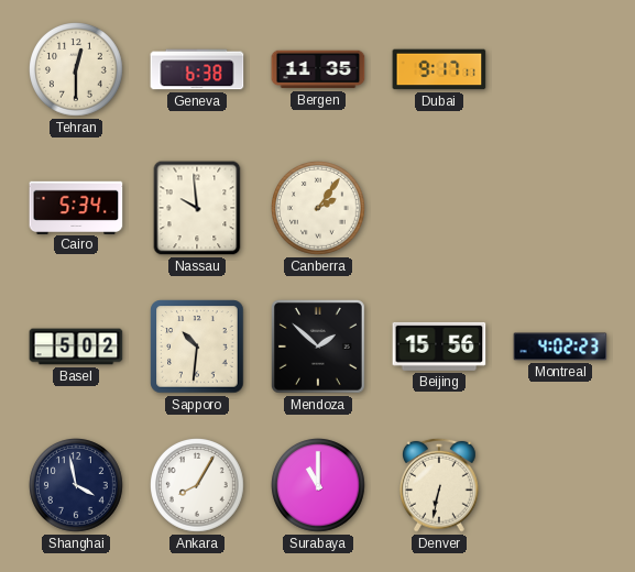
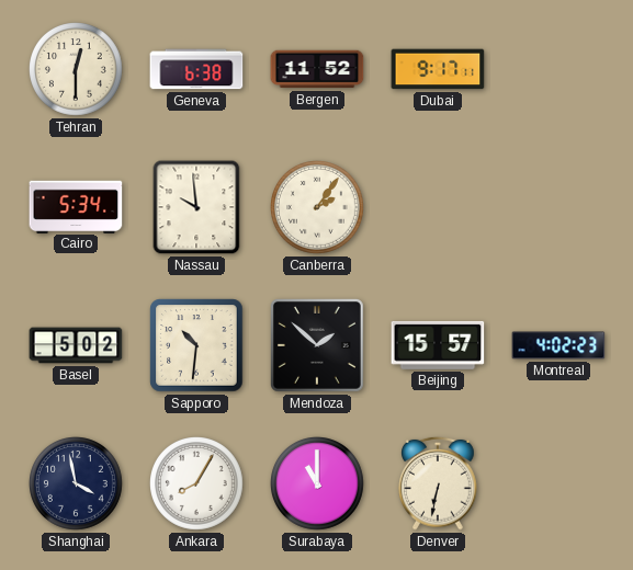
Bergen: 11:35 -> 11:52 (317, 69)
Beijing: 15:56 -> 15:57 (438, 345)
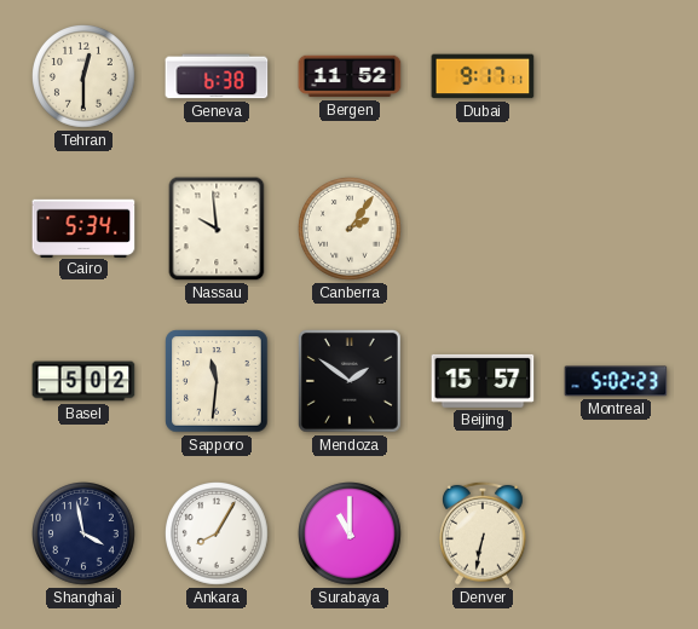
Sapporo: 10:31 -> 11:31 (217, 381)
Mendoza: 1:52 -> 1:51 (350, 381)
Montreal: 4:02 -> 5:02 (616, 381)
